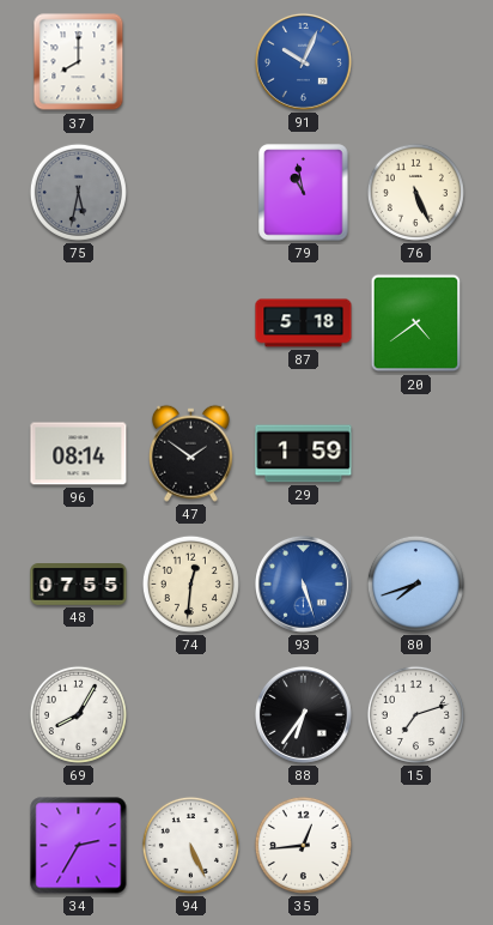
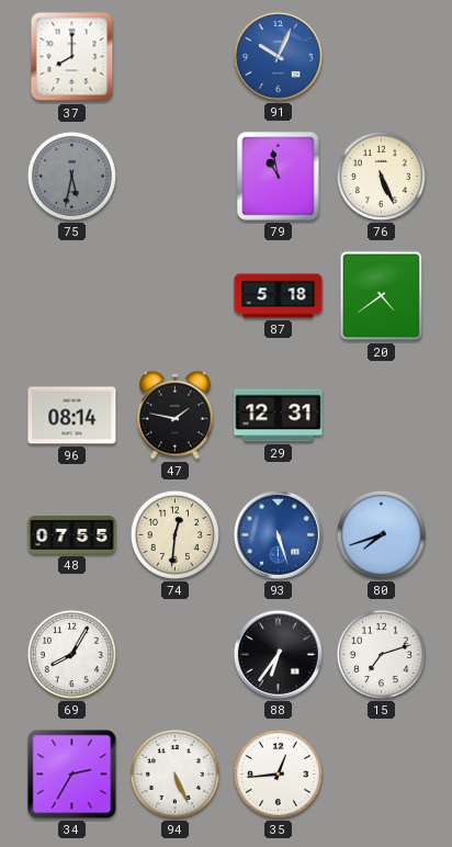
47: 1:51 -> 1:47 (174, 415)
29: 1:59 -> 12:31 (279, 416)
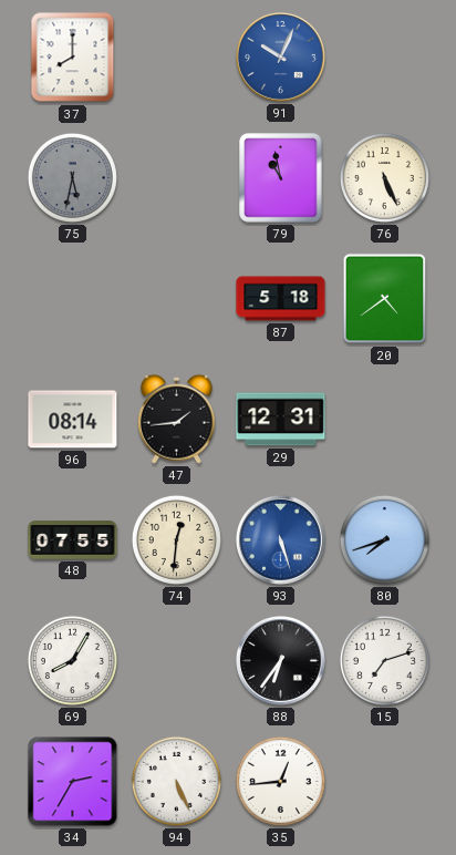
47: 1:47 -> 1:44 (176, 419)
